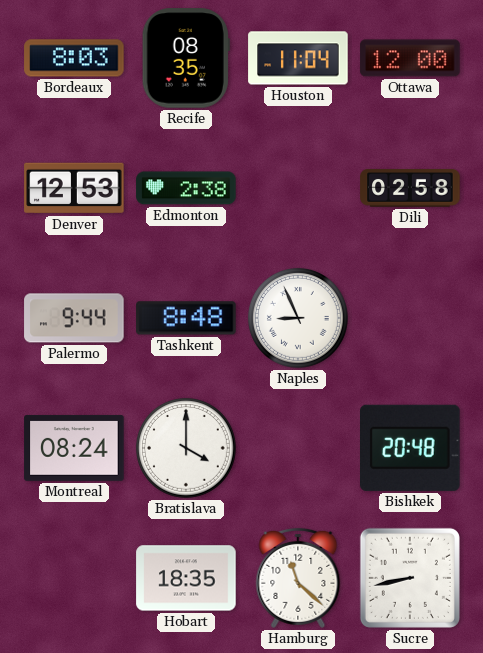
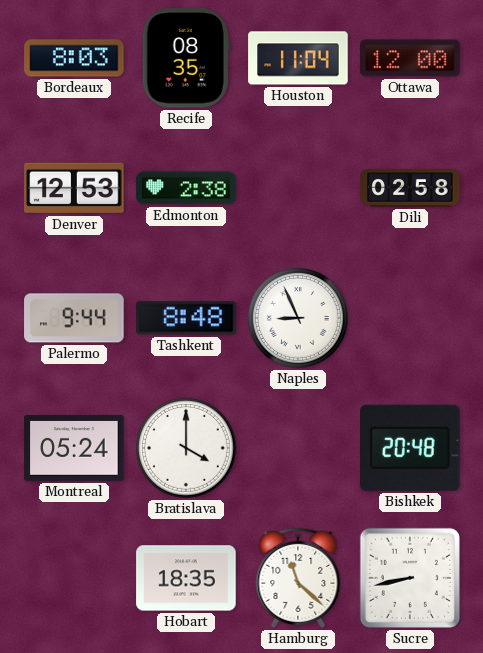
Montreal: 08:24 -> 05:24 (74, 448)
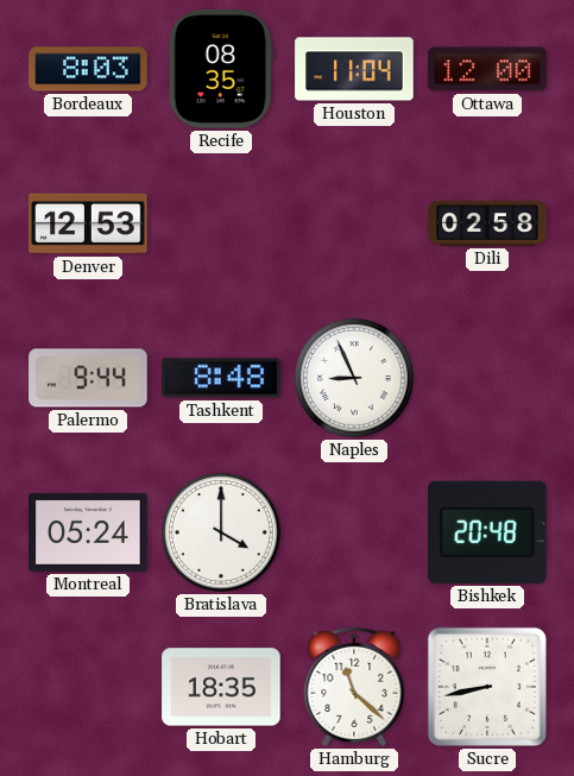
Edmonton: 2:38 -> none (186, 188)
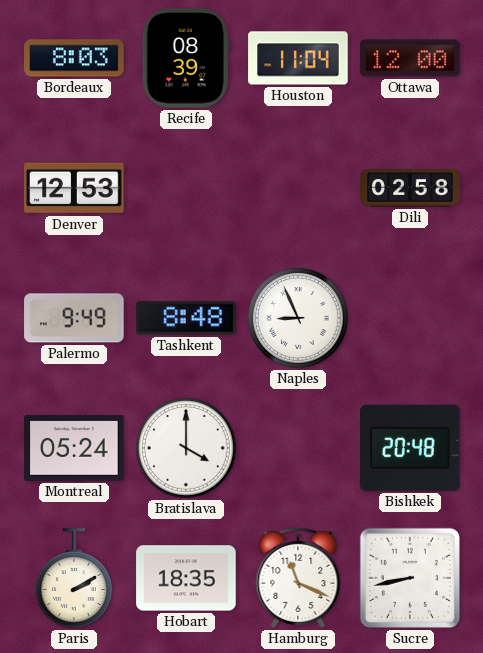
Recife: 08:35 -> 08:39 (186, 58)
Palermo: 9:44 -> 9:49 (74, 318)
Paris: none -> 2:10 (74, 578)
Hamburg: 11:22 -> 11:19 (298, 578)
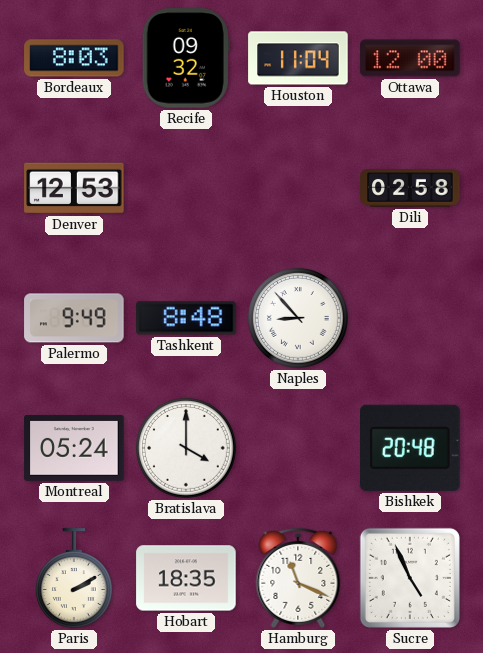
Recife: 08:39 -> 09:32 (186, 58)
Naples: 8:56 -> 8:53 (298, 318)
Sucre: 8:43 -> 4:56 (410, 578)
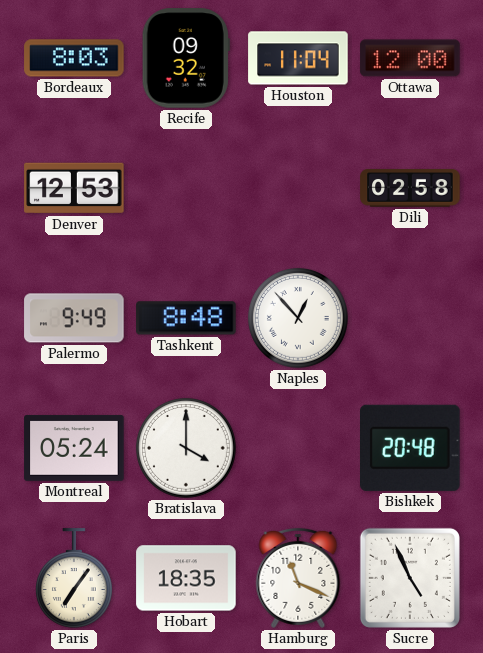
Naples: 8:53 -> 12:53 (298, 318)
Paris: 2:10 -> 7:06 (74, 578)
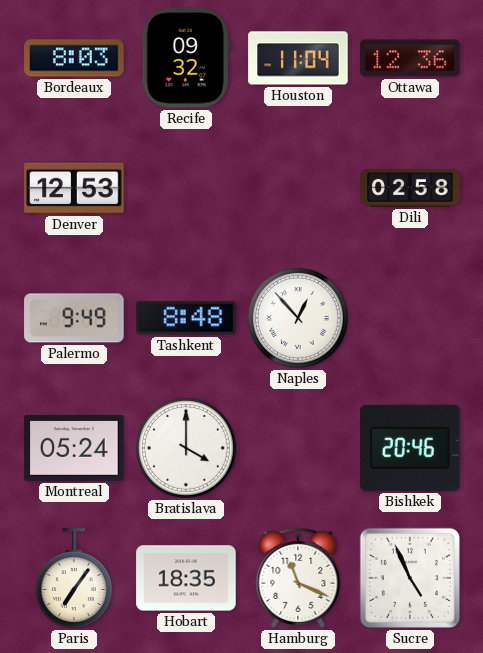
Ottawa: 12:00 -> 12:36 (410, 58)
Bishkek: 20:48 -> 20:46 (411, 448)
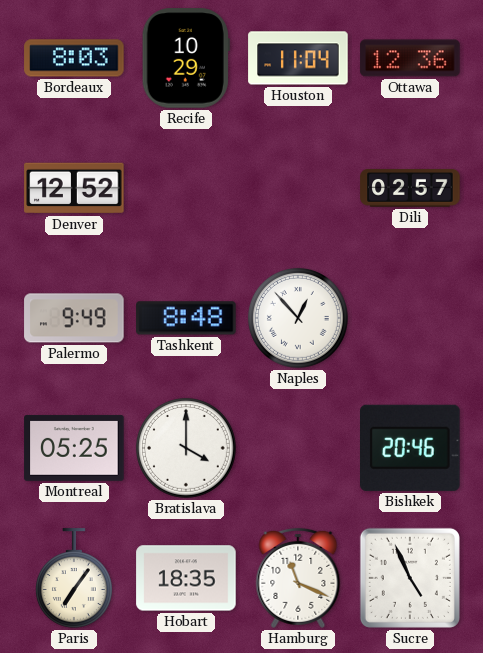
Recife: 09:32 -> 10:29 (186, 58)
Denver: 12:53 -> 12:52 (74, 188)
Dili: 02:58 -> 02:57 (410, 188)
Montreal: 05:24 -> 05:25 (74, 448)
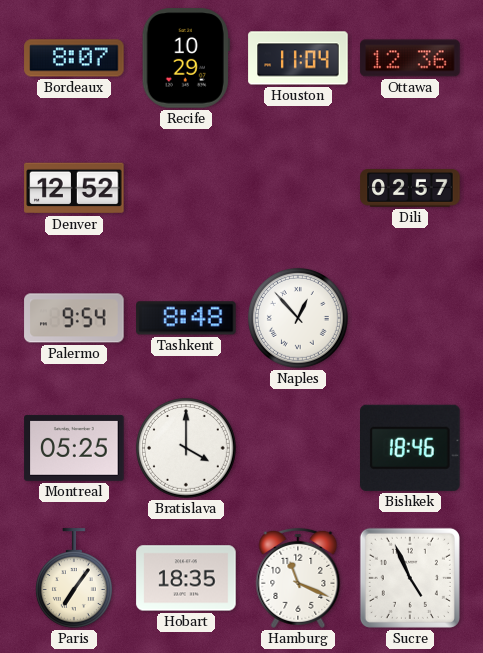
Bordeaux: 8:03 -> 8:07 (74, 58)
Palermo: 9:49 -> 9:54 (74, 318)
Bishkek: 20:46 -> 18:46 (411, 448)
